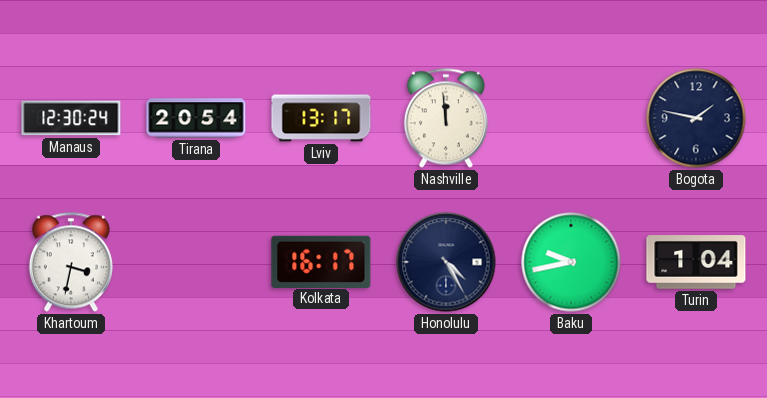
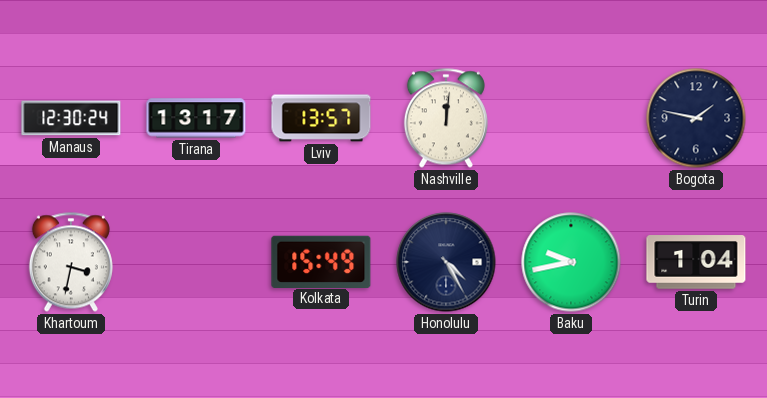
Tirana: 20:54 -> 13:17 (196, 118)
Lviv: 13:17 -> 13:57 (321, 118)
Nashville: 11:59 -> 12:01 (446, 118)
Kolkata: 16:17 -> 15:49 (321, 261)
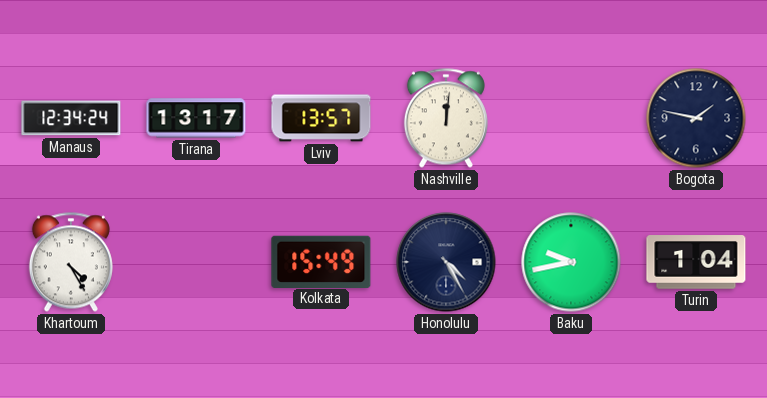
Manaus: 12:30 -> 12:34 (71, 118)
Khartoum: 3:32 -> 4:25 (71, 262)
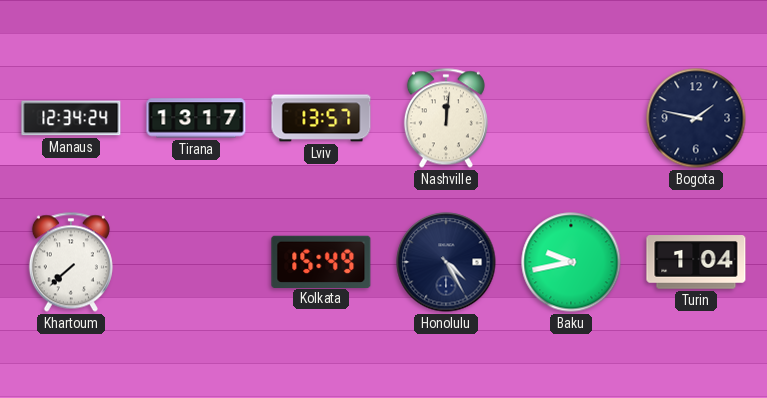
Khartoum: 4:25 -> 7:38 (71, 262)
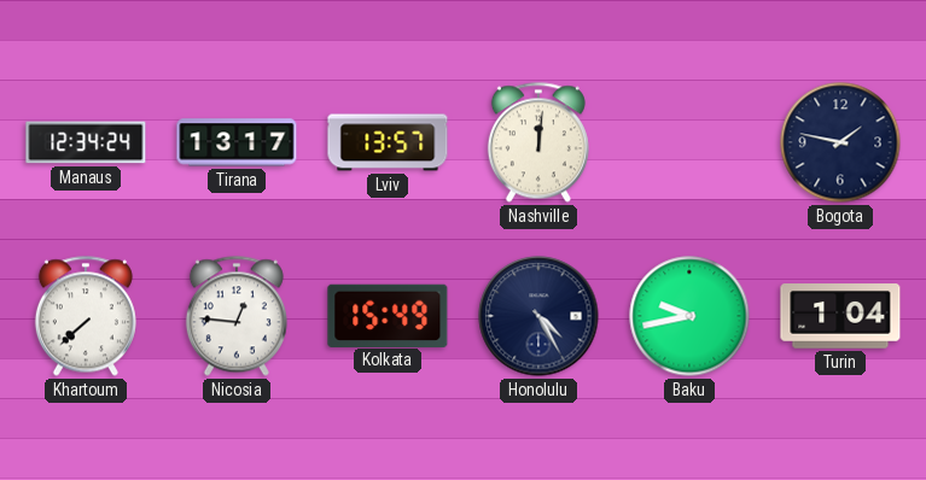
Nicosia: none -> 12:46 (237, 316)
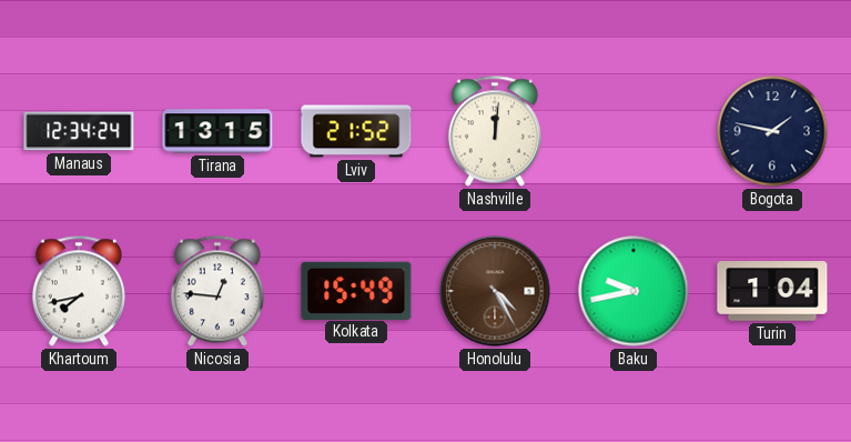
Tirana: 13:17 -> 13:15 (217, 131)
Lviv: 13:57 -> 21:52 (356, 131)
Khartoum: 7:38 -> 7:43 (79, 291)
Honolulu dial: navy -> brown (495, 291)
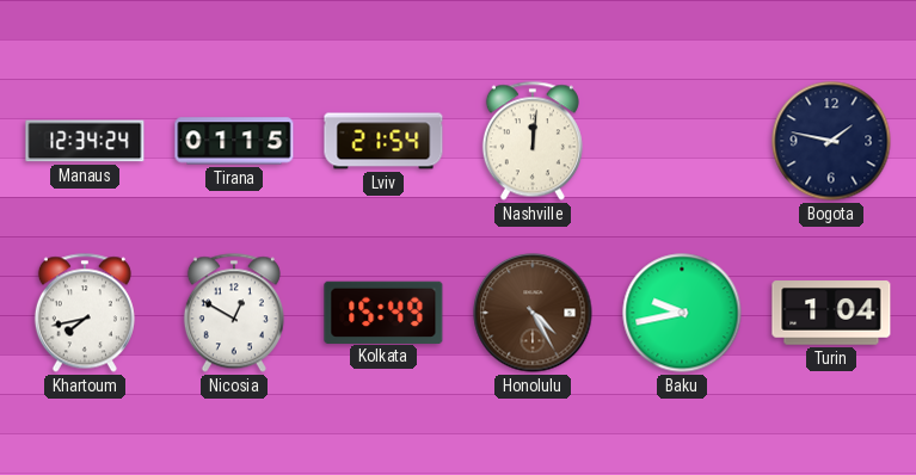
Tirana: 13:15 -> 01:15 (234, 141)
Lviv: 21:52 -> 21:54 (383, 141)
Nicosia: 12:46 -> 12:50 (234, 313)
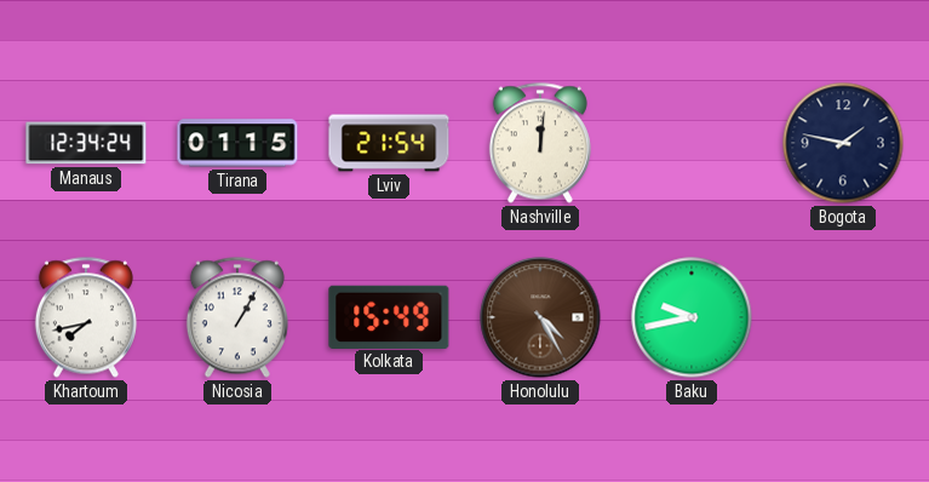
Nicosia: 12:50 -> 1:05 (237, 317)
Turin: 1:04 -> none (831, 313)
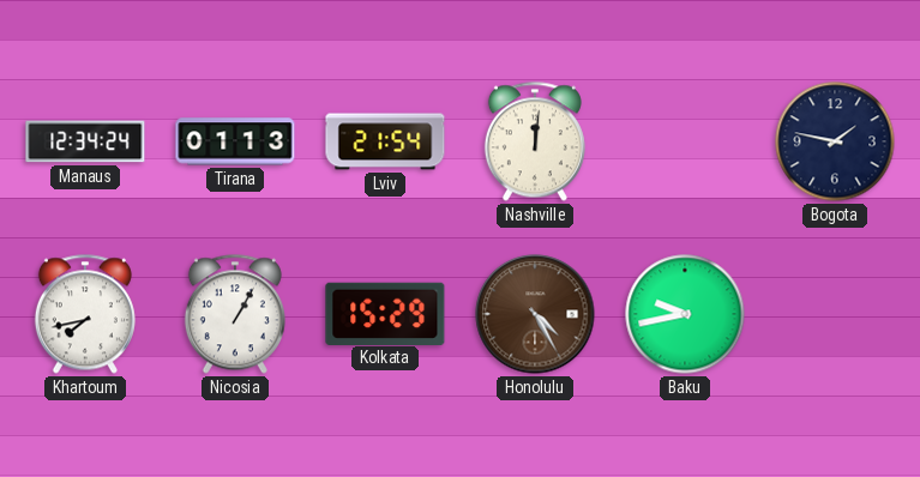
Tirana: 01:15 -> 01:13 (235, 141)
Kolkata: 15:49 -> 15:29 (385, 313)
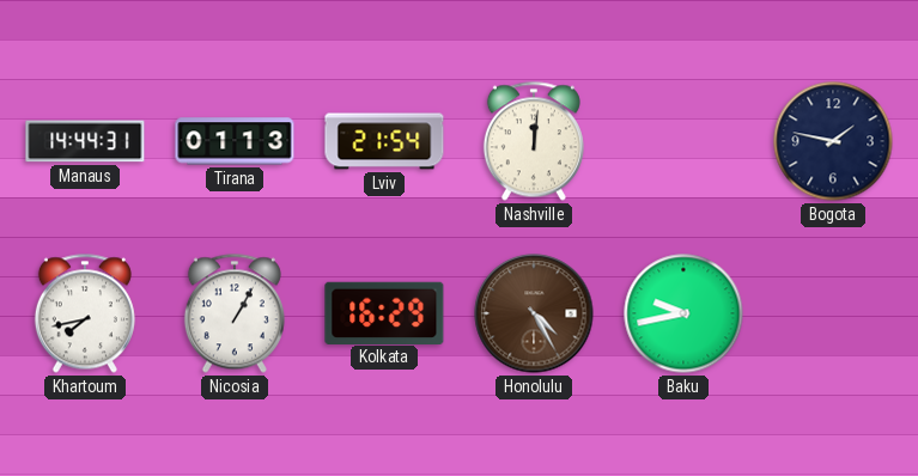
Manaus: 12:34 -> 14:44 (85, 141)
Kolkata: 15:29 -> 16:29 (384, 312)
